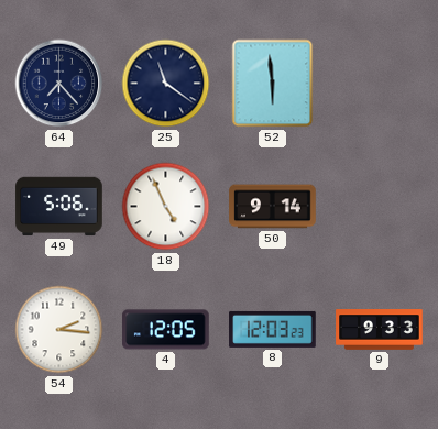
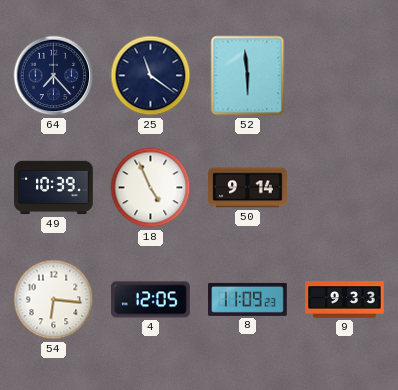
49: 5:06 -> 10:39 (54, 188)
54: 2:16 -> 6:16 (54, 300)
8: 12:03 -> 11:09 (248, 299)
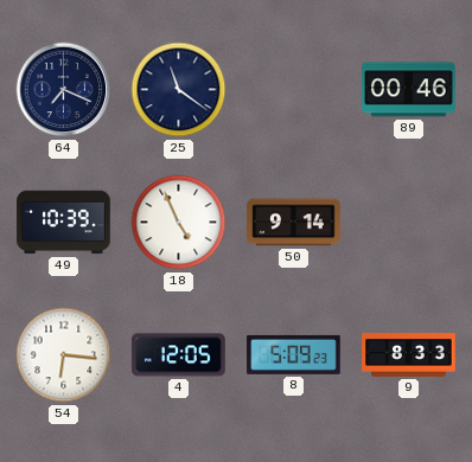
64: 7:23 -> 7:19 (64, 90)
52: 5:59 -> none (248, 76)
89: none -> 00:46 (409, 90)
8: 11:09 -> 5:09 (294, 354)
9: 9:33 -> 8:33 (409, 355)
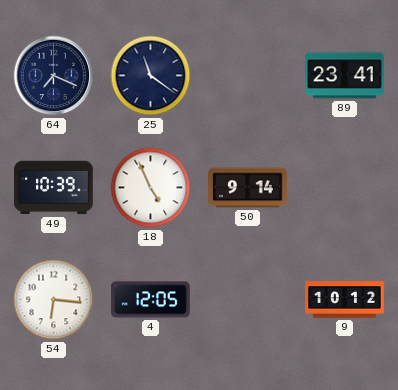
89: 00:46 -> 23:41 (345, 76)
8: 5:09 -> none (294, 354)
9: 8:33 -> 10:12 (345, 300)
